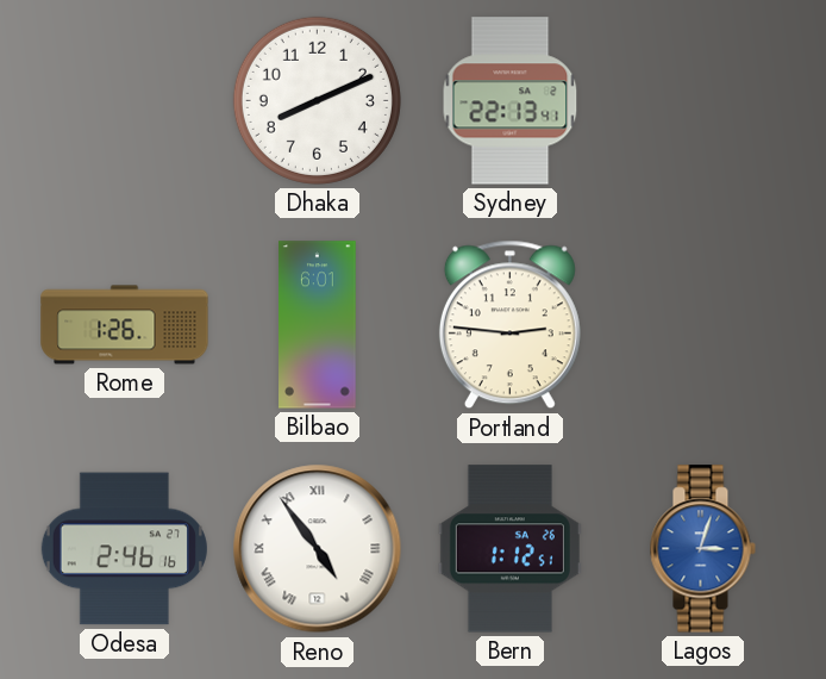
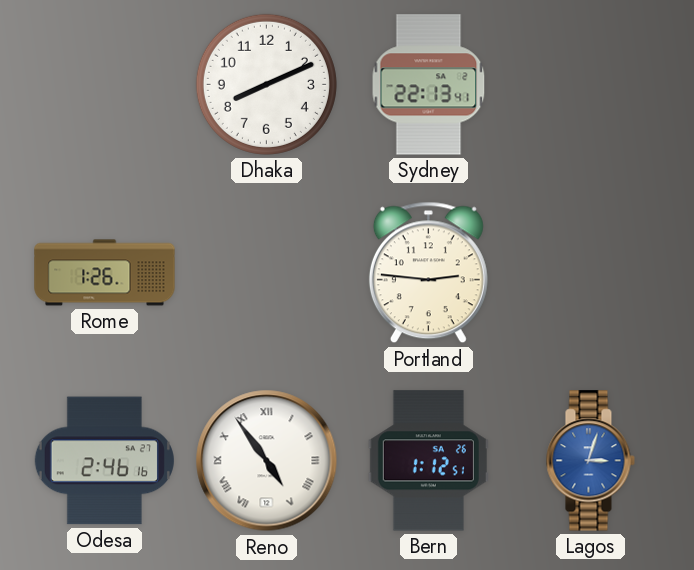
Bilbao: 6:01 -> none (318, 325)
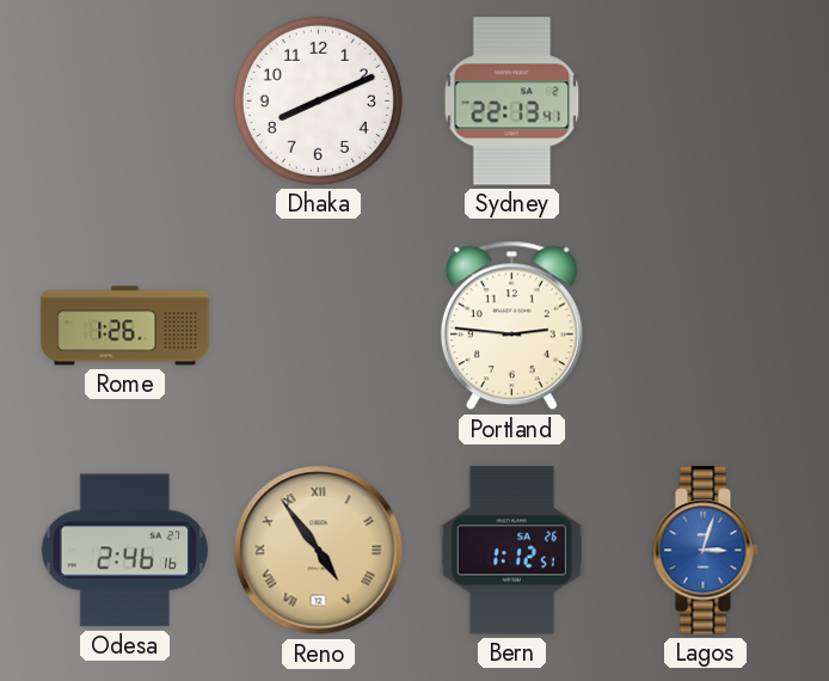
Reno dial: white -> champagne (319, 551)
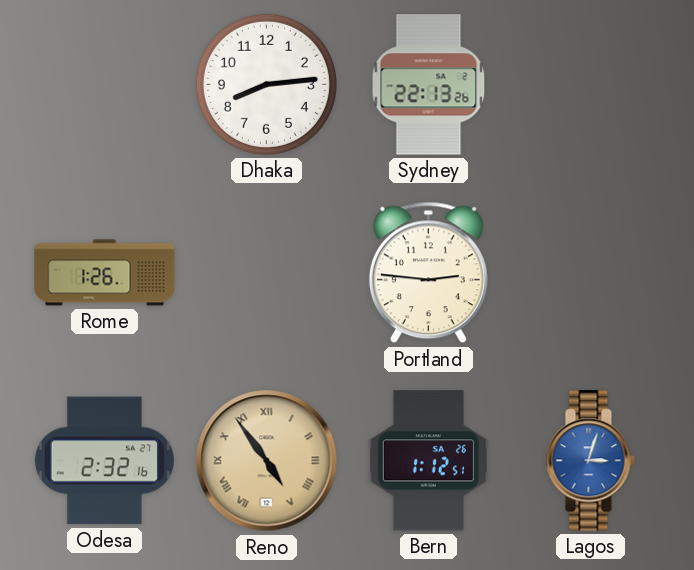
Dhaka: 8:11 -> 8:14 (266, 84)
Sydney: 22:13:41 -> 22:13:26 (429, 85)
Odesa: 2:46 -> 2:32 (104, 461)
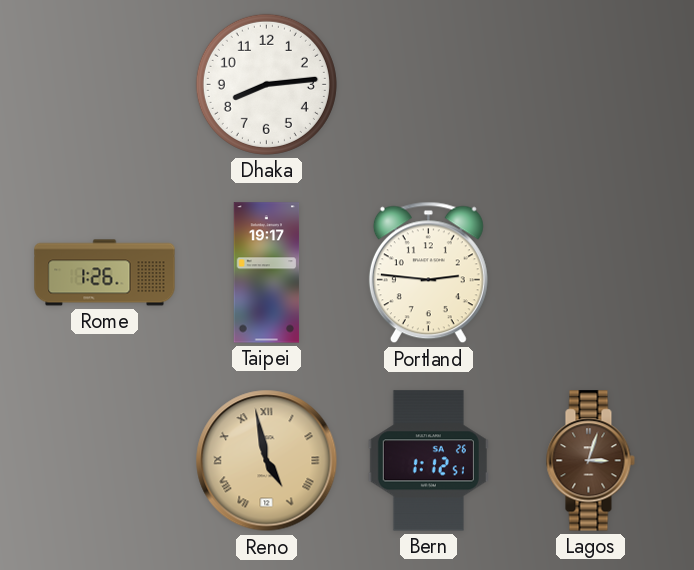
Sydney: 22:13 -> none (429, 85)
Taipei: none -> 19:17 (267, 273)
Odesa: 2:32 -> none (104, 461)
Reno: 4:54 -> 4:58 (267, 461)
Lagos dial: blue -> brown (590, 461)
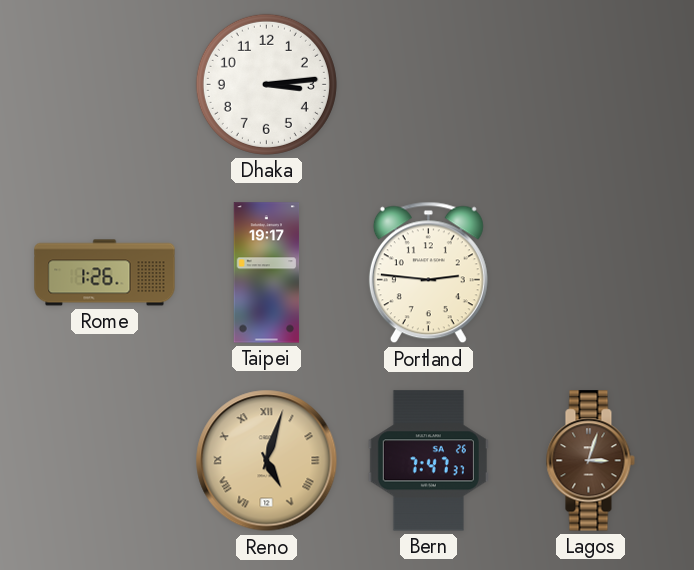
Dhaka: 8:14 -> 3:14 (266, 84)
Reno: 4:58 -> 5:03 (267, 461)
Bern: 1:12 -> 7:47 (428, 461)
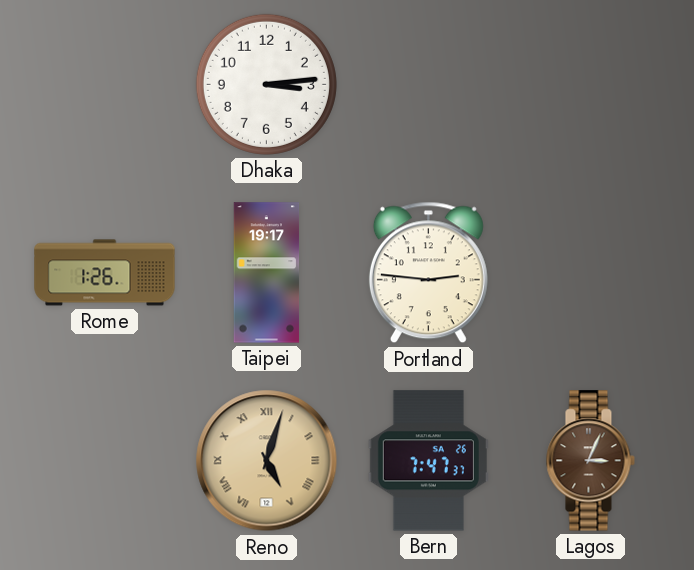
Lagos: 3:03 -> 3:04 (590, 461)
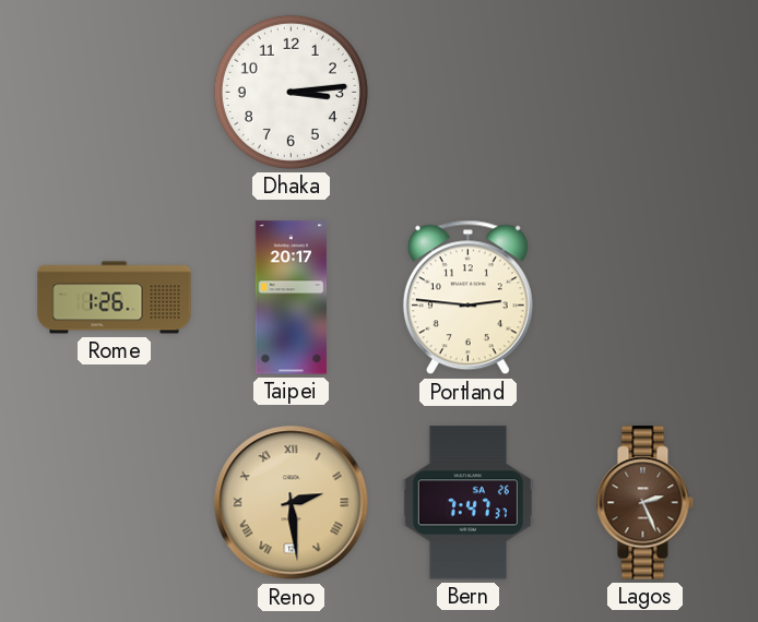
Taipei: 19:17 -> 20:17 (292, 298)
Reno: 5:03 -> 2:29 (292, 503)
Lagos: 3:04 -> 2:26 (644, 503)
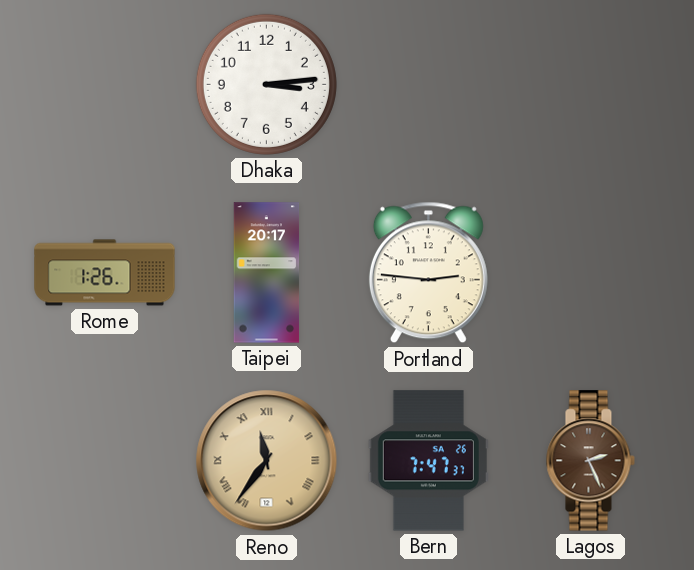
Reno: 2:29 -> 11:36 (267, 461)
